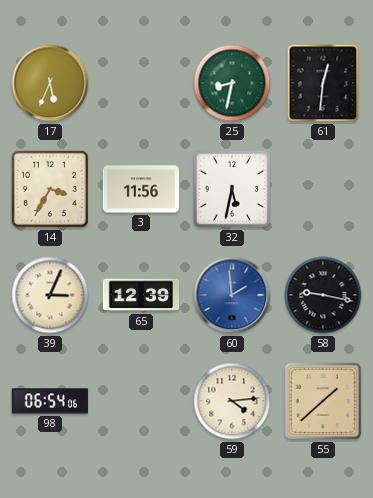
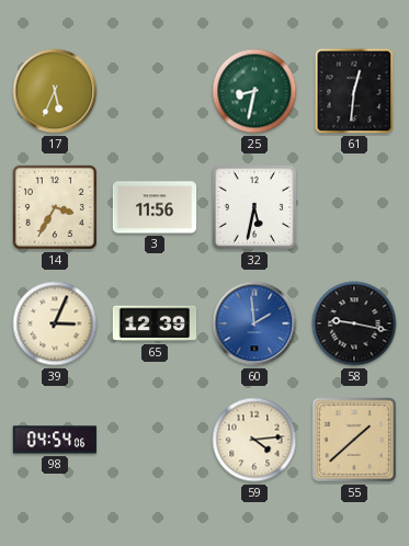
98: 06:54 -> 04:54 (54, 440)
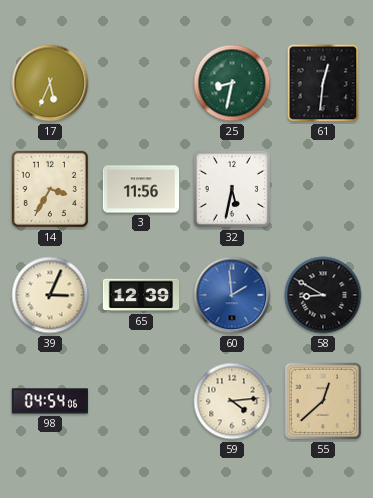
58: 9:17 -> 8:50 (323, 295)
55: 1:38 -> 12:38 (323, 401)
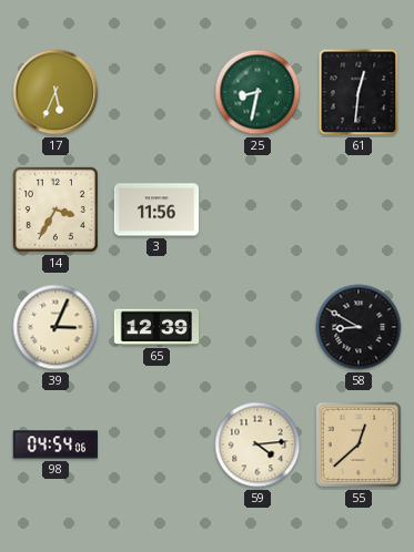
32: 5:32 -> none (232, 189)
60: 1:59 -> none (232, 295)
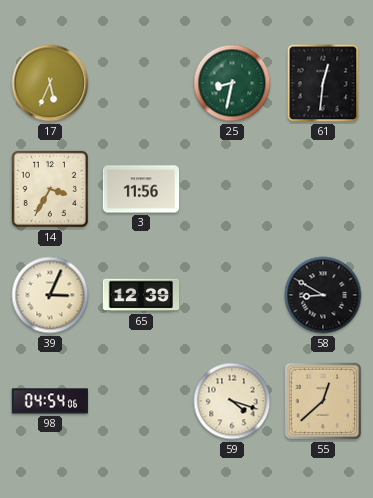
59: 4:14 -> 4:18 (232, 401)
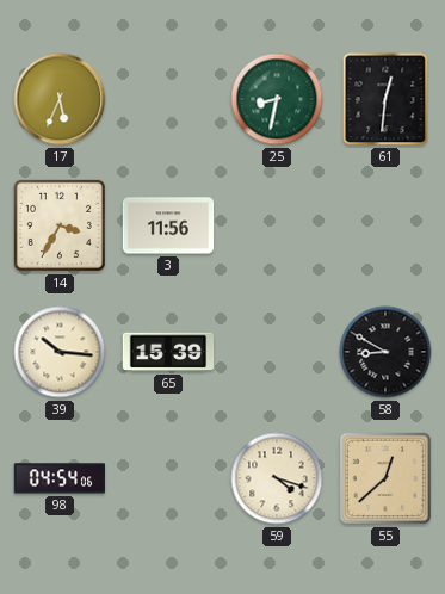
39: 3:04 -> 10:16 (60, 352)
65: 12:39 -> 15:39 (168, 352)
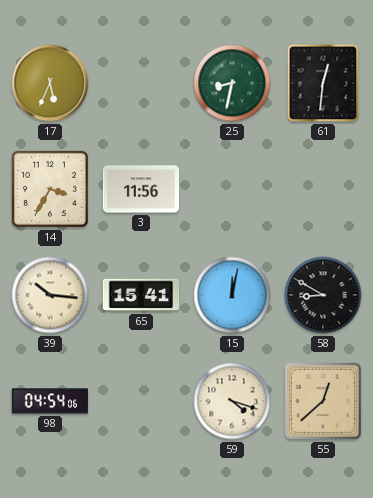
65: 15:39 -> 15:41 (141, 295)
15: none -> 12:02 (232, 295)
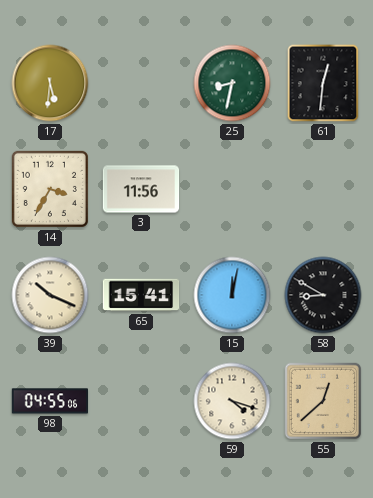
17: 5:34 -> 5:31 (50, 83)
39: 10:16 -> 10:19 (50, 295)
98: 04:54 -> 04:55 (49, 401)
